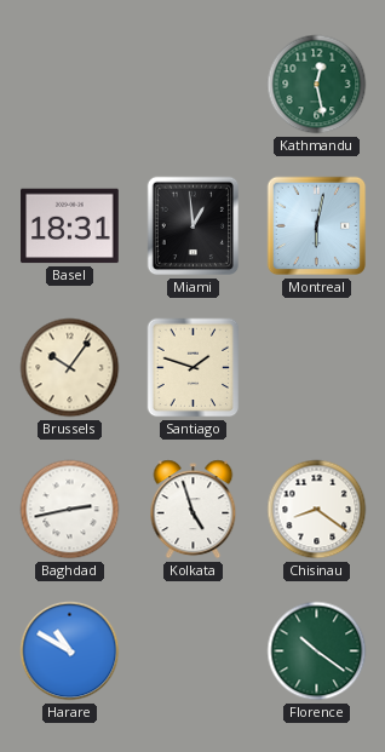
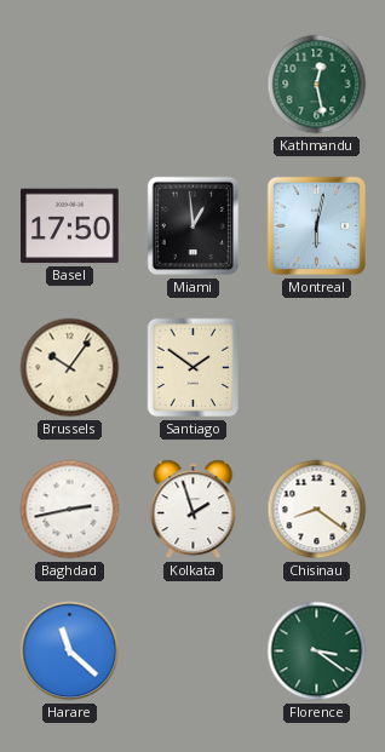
Basel: 18:31 -> 17:50 (70, 226)
Santiago: 1:48 -> 1:51 (194, 368)
Kolkata: 4:57 -> 1:57 (194, 510)
Harare: 10:50 -> 11:22 (70, 651)
Florence: 10:21 -> 3:21 (317, 651)
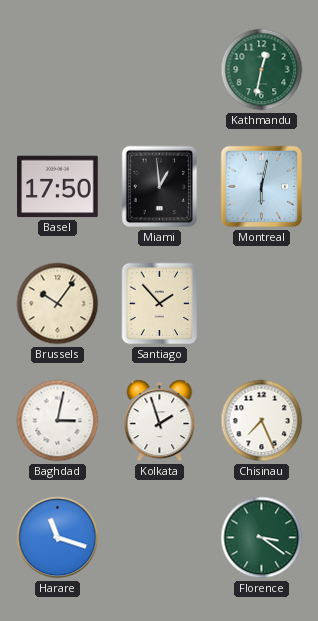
Kathmandu: 12:28 -> 12:32 (262, 70)
Santiago: 1:51 -> 1:53 (160, 304)
Baghdad: 2:43 -> 3:02 (58, 421)
Chisinau: 8:21 -> 7:26 (262, 421)
Harare: 11:22 -> 11:18 (58, 538)
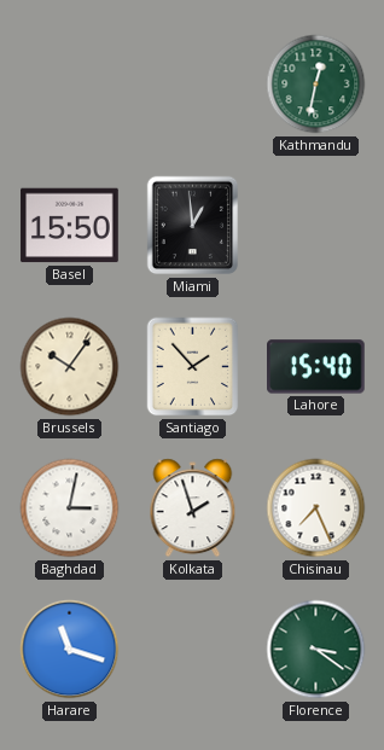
Basel: 17:50 -> 15:50 (70, 226)
Montreal: 6:02 -> none (262, 187)
Lahore: none -> 15:40 (316, 367)
